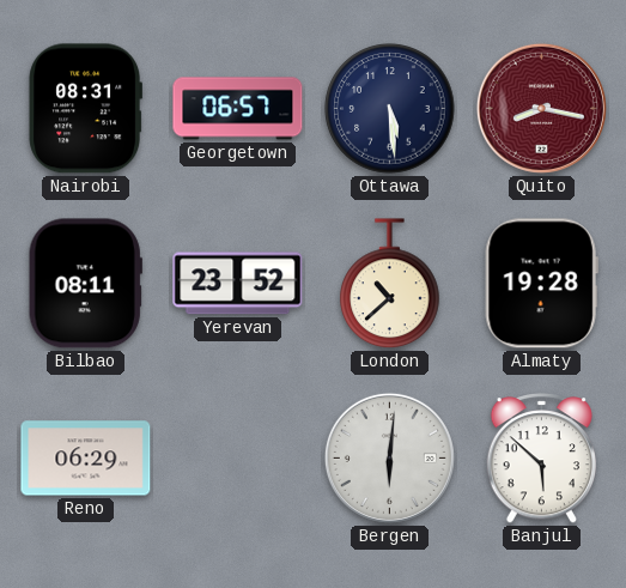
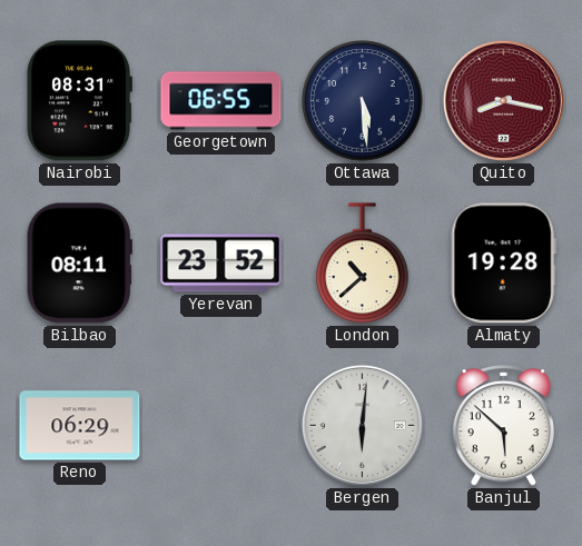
Georgetown: 06:57 -> 06:55 (221, 101)
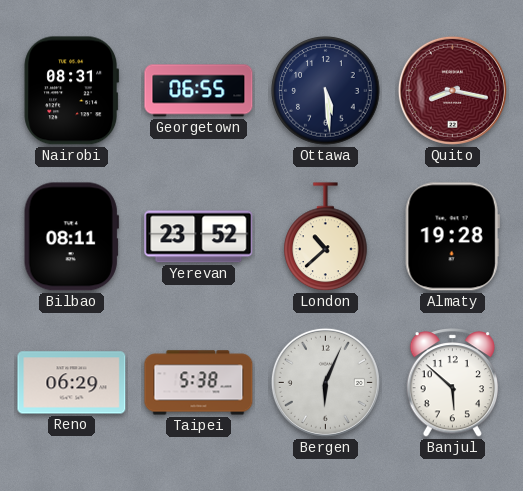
Taipei: none -> 5:38 (199, 383)
Bergen: 6:01 -> 6:04 (325, 382)
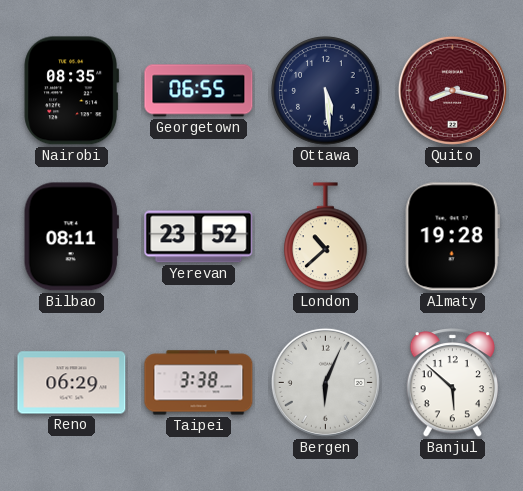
Nairobi: 08:31 -> 08:35 (71, 91)
Taipei: 5:38 -> 3:38 (199, 383)
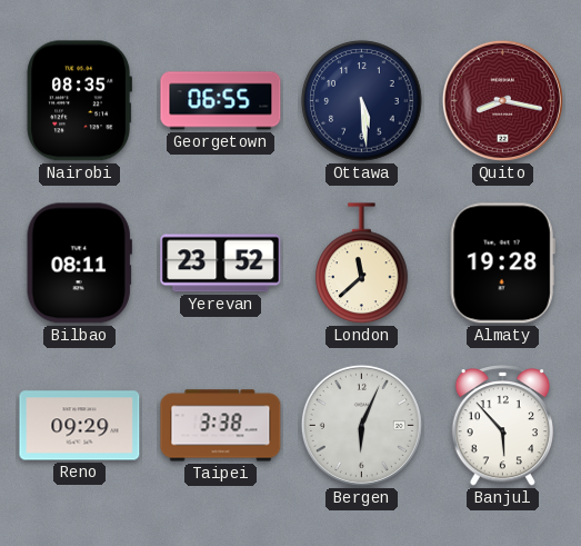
London: 10:38 -> 11:38 (362, 264)
Reno: 06:29 -> 09:29 (80, 426)
Banjul: 5:52 -> 5:53 (502, 426)
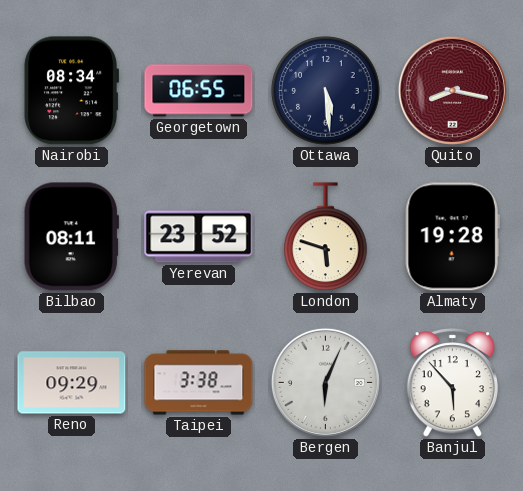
Nairobi: 08:35 -> 08:34 (71, 91)
London: 11:38 -> 5:48 (326, 237)
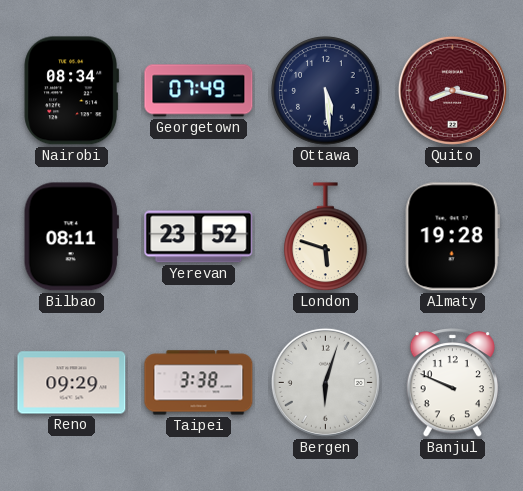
Georgetown: 06:55 -> 07:49 (199, 91)
Bergen: 6:04 -> 6:03 (325, 382)
Banjul: 5:53 -> 9:49 (452, 383)
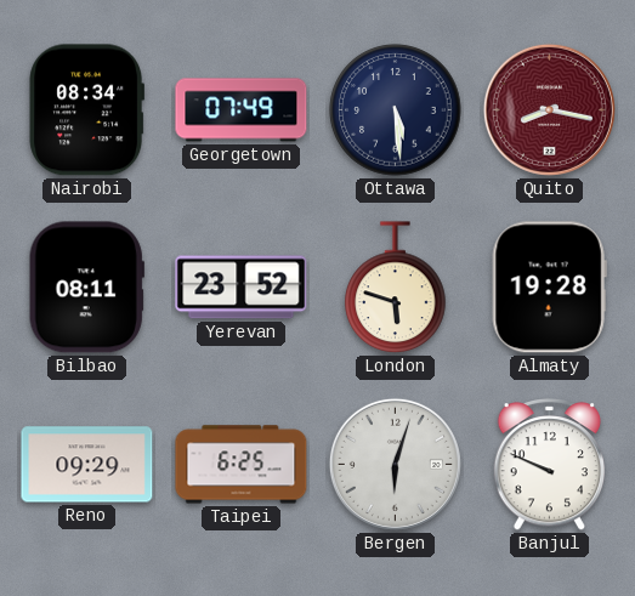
Taipei: 3:38 -> 6:25 (242, 465)
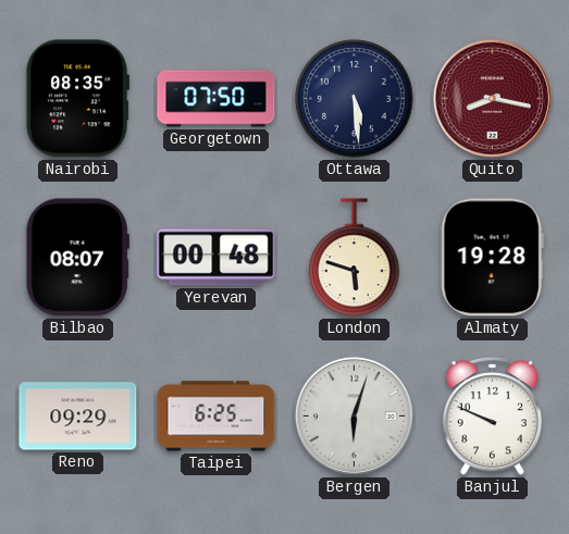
Nairobi: 08:34 -> 08:35 (77, 99)
Georgetown: 07:49 -> 07:50 (217, 99)
Bilbao: 08:11 -> 08:07 (77, 258)
Yerevan: 23:52 -> 00:48 (217, 258)
